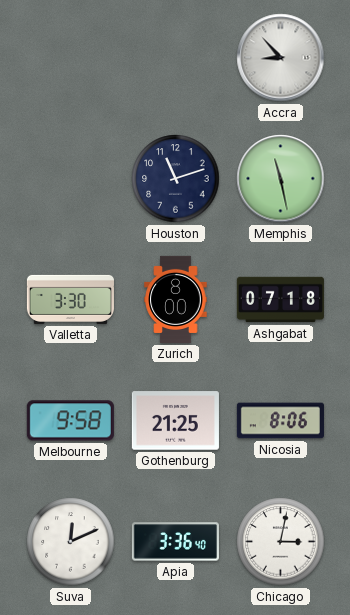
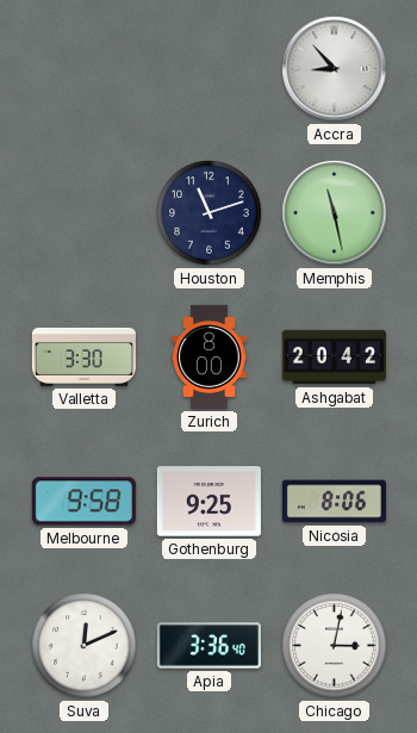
Ashgabat: 07:18 -> 20:42 (334, 358)
Gothenburg: 21:25 -> 9:25 (208, 502)
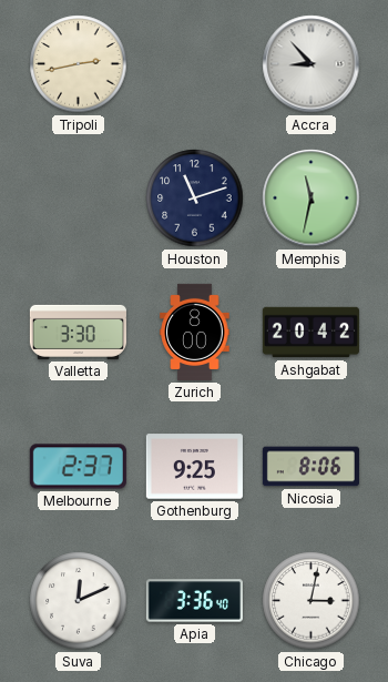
Tripoli: none -> 2:43 (79, 64)
Memphis: 11:28 -> 11:32 (312, 199)
Melbourne: 9:58 -> 2:37 (78, 467)
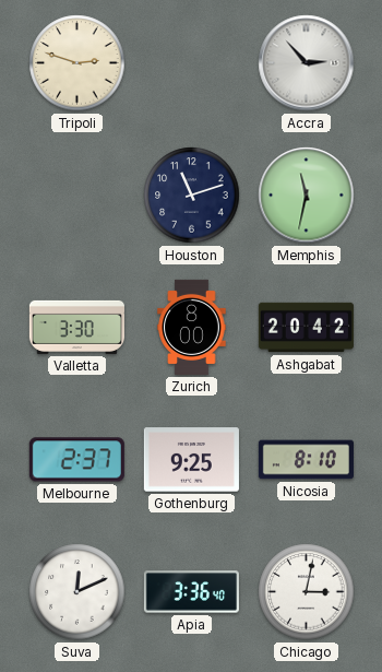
Tripoli: 2:43 -> 2:48 (77, 63)
Accra: 8:53 -> 2:53 (307, 63)
Nicosia: 8:06 -> 8:10 (306, 460)
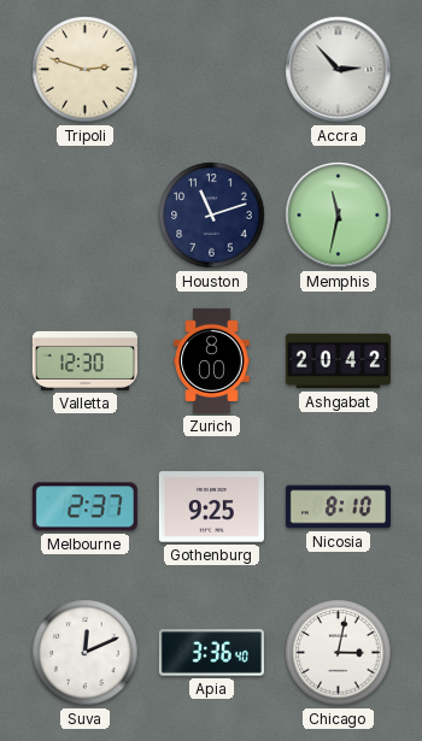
Valletta: 3:30 -> 12:30 (84, 360)
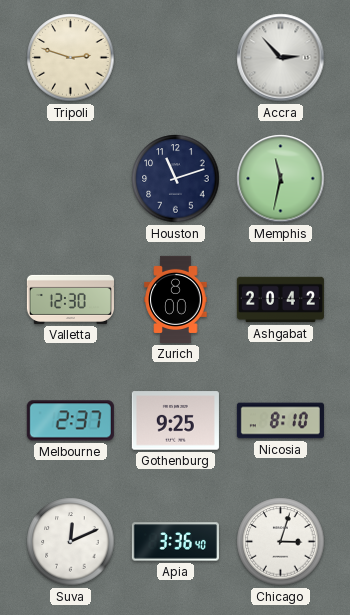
Chicago: 3:02 -> 3:03 (281, 542)
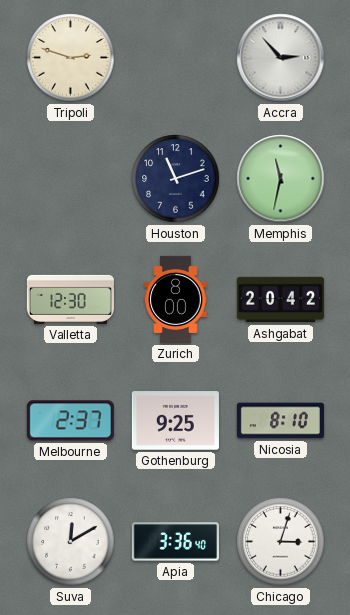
Suva: 12:11 -> 12:10 (71, 542)
